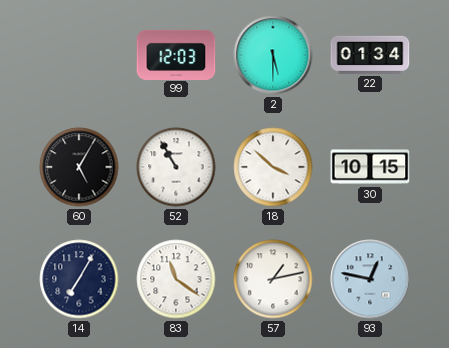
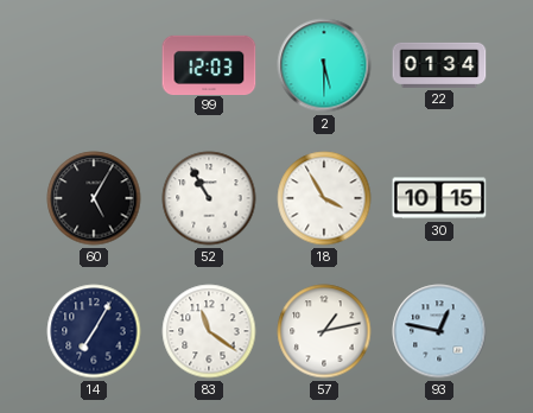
18: 3:52 -> 3:55 (324, 198)
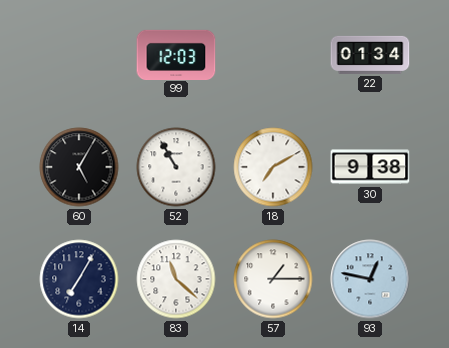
2: 5:30 -> none (324, 65)
18: 3:55 -> 7:10 (273, 167)
30: 10:15 -> 9:38 (370, 167)
83: 11:21 -> 11:22 (176, 279)
57: 1:13 -> 1:15 (273, 279)
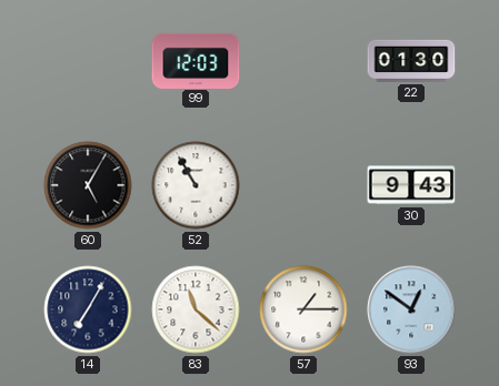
22: 01:34 -> 01:30 (411, 61)
18: 7:10 -> none (273, 167)
30: 9:38 -> 9:43 (411, 185)
93: 12:47 -> 12:51 (411, 309)
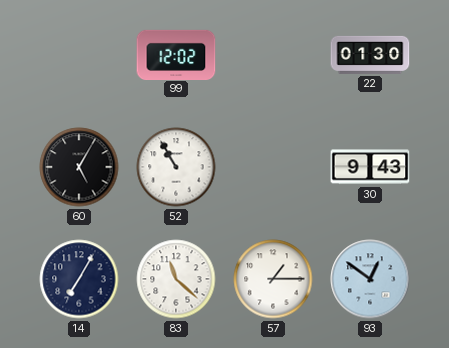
99: 12:03 -> 12:02 (176, 54)
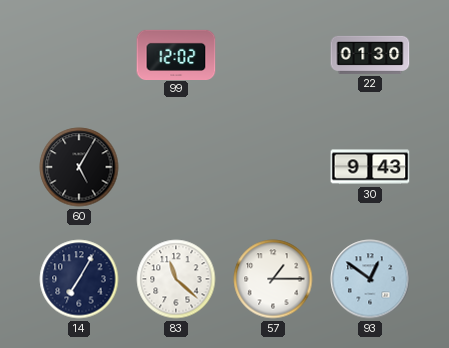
52: 10:55 -> none (176, 167)
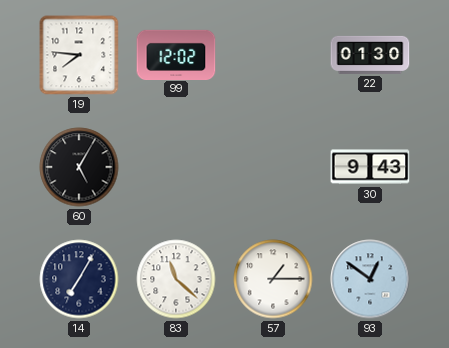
19: none -> 7:46 (79, 55)
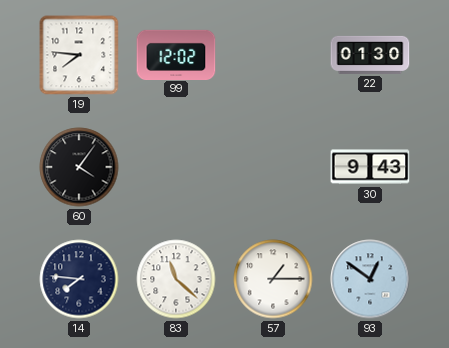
60: 5:05 -> 4:06 (79, 167)
14: 7:05 -> 7:46 (79, 279)
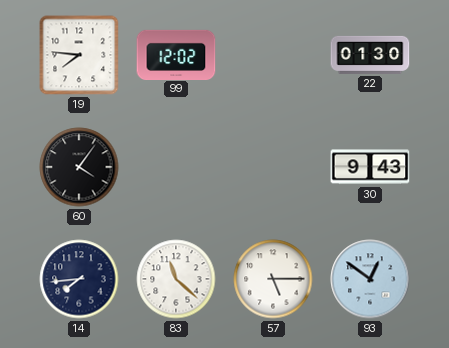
14: 7:46 -> 7:44 (79, 279)
57: 1:15 -> 5:15 (273, 279)
